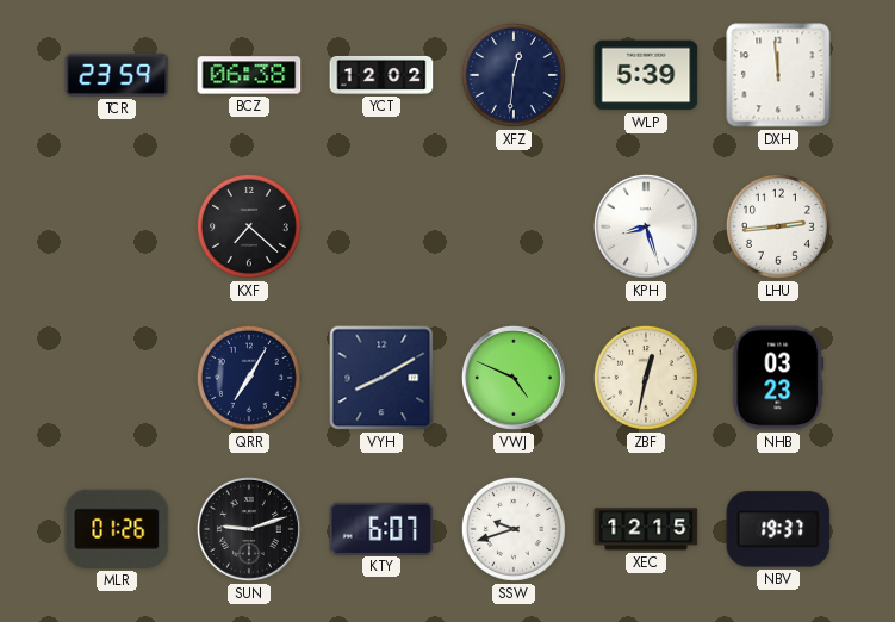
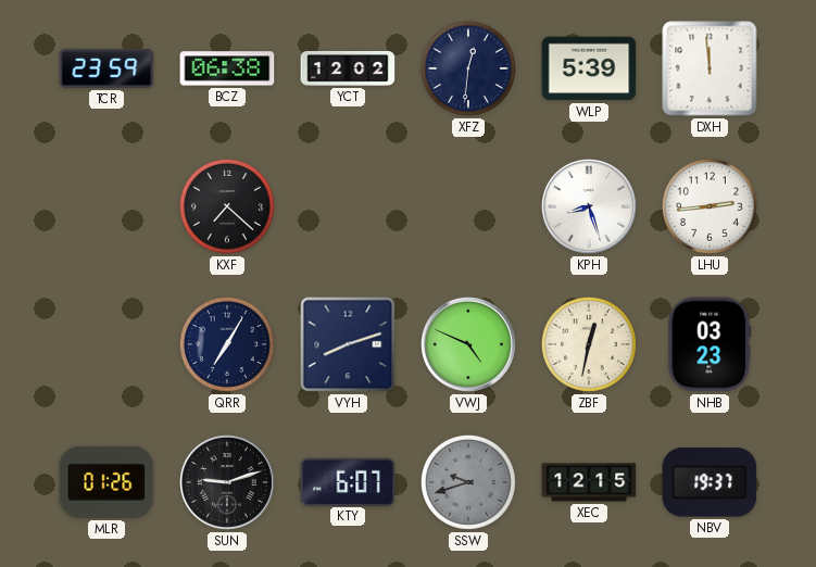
VYH: 8:10 -> 8:12 (348, 344)
SSW dial: white -> grey (468, 482)
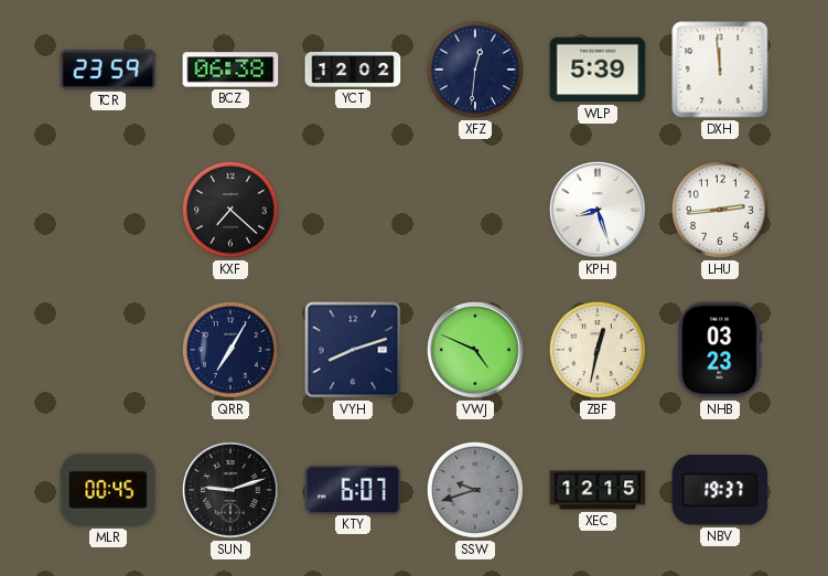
MLR: 01:26 -> 00:45 (108, 490)
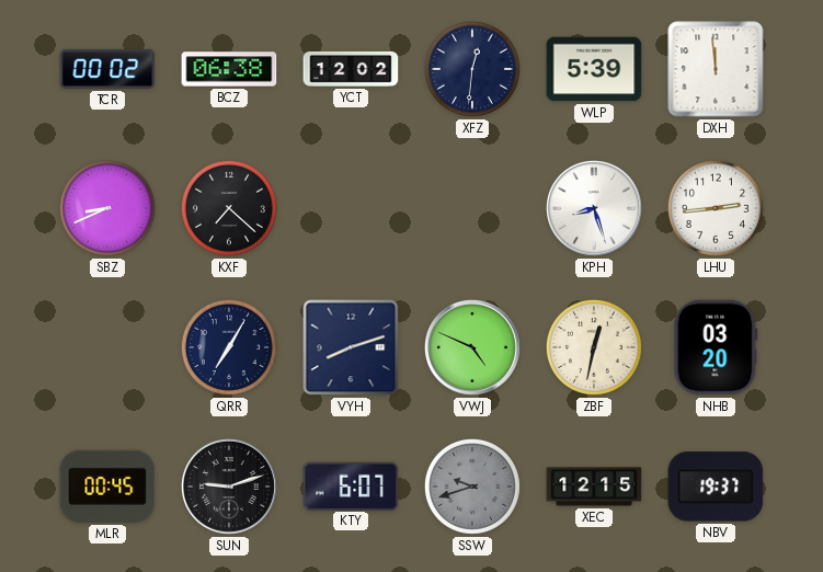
TCR: 23:59 -> 00:02 (107, 69)
SBZ: none -> 8:41 (107, 208)
NHB: 03:23 -> 03:20 (716, 347)
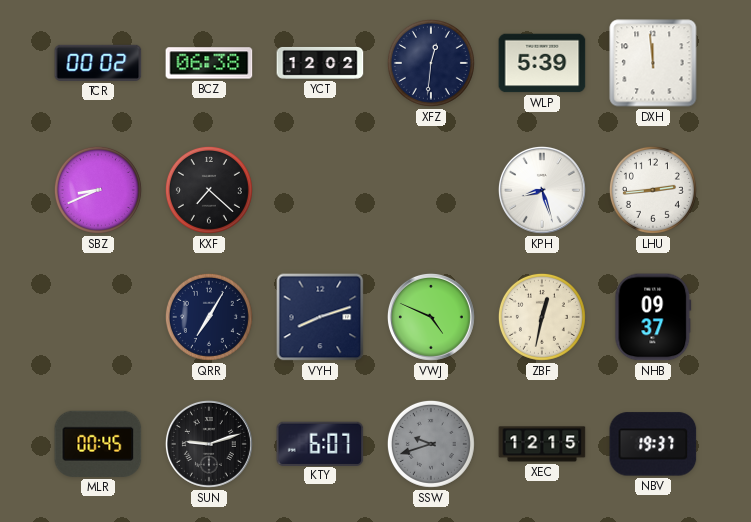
NHB: 03:20 -> 09:37 (653, 317)
